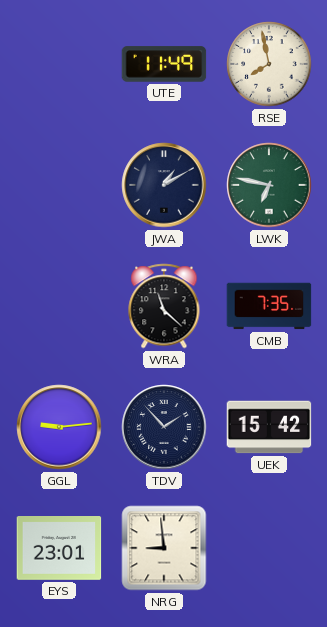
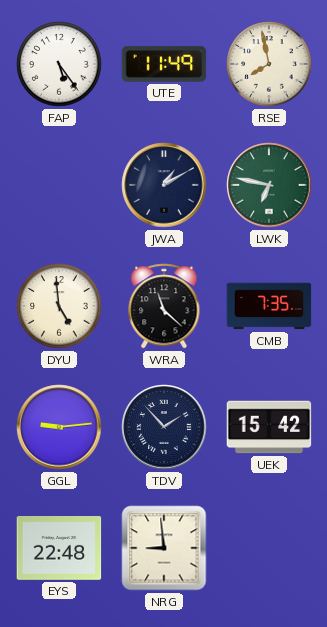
FAP: none -> 5:24 (59, 64)
DYU: none -> 4:59 (59, 306)
EYS: 23:01 -> 22:48 (59, 549)
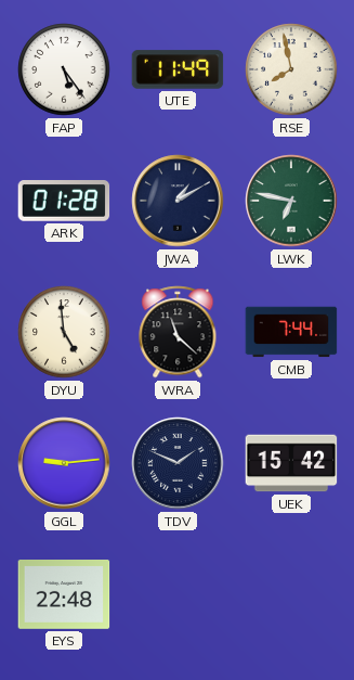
ARK: none -> 01:28 (64, 202)
CMB: 7:35 -> 7:44 (291, 332)
TDV: 1:53 -> 1:49 (178, 463)
NRG: 8:59 -> none (164, 548)
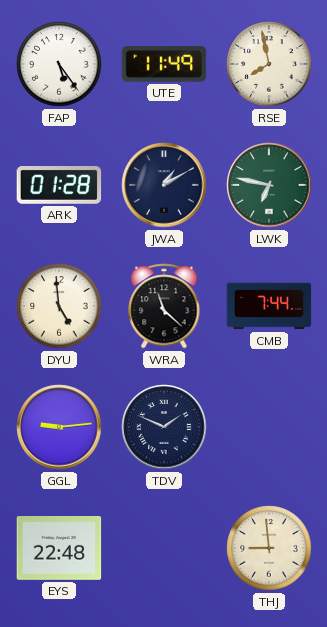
UEK: 15:42 -> none (291, 463)
THJ: none -> 8:59 (269, 548)
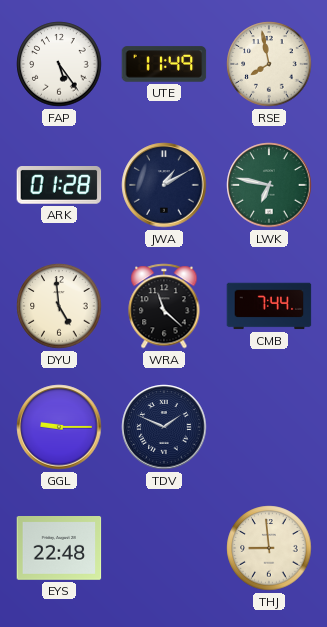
GGL: 9:14 -> 9:15 (59, 427)
